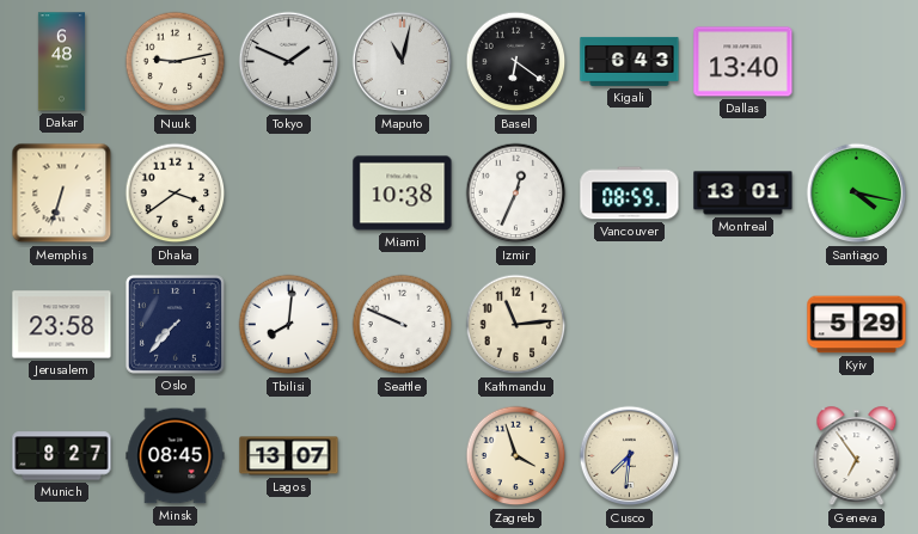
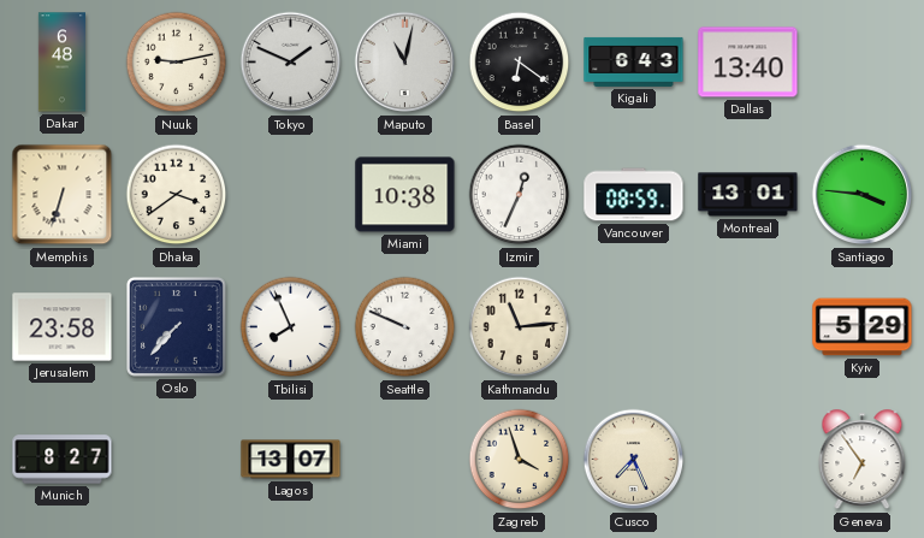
Santiago: 4:17 -> 3:46 (863, 195)
Tbilisi: 8:01 -> 7:56 (291, 327)
Minsk: 08:45 -> none (176, 456)
Cusco: 7:31 -> 7:26 (634, 460)
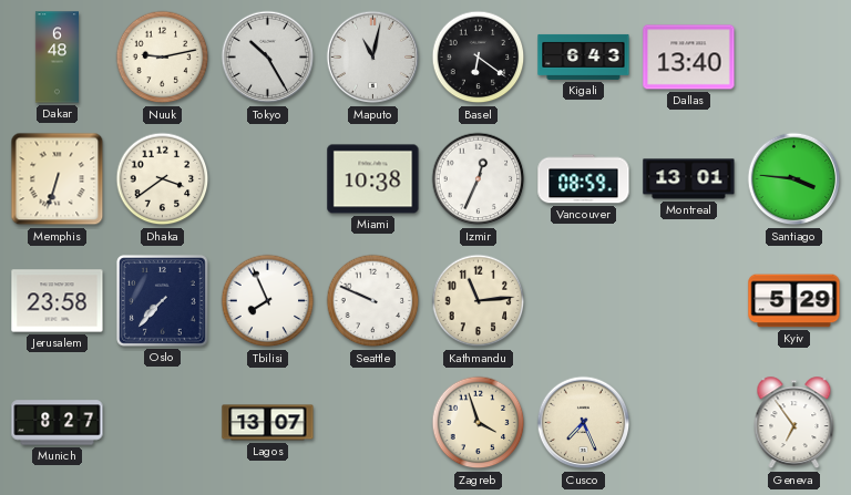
Tokyo: 1:49 -> 10:25 (268, 58)
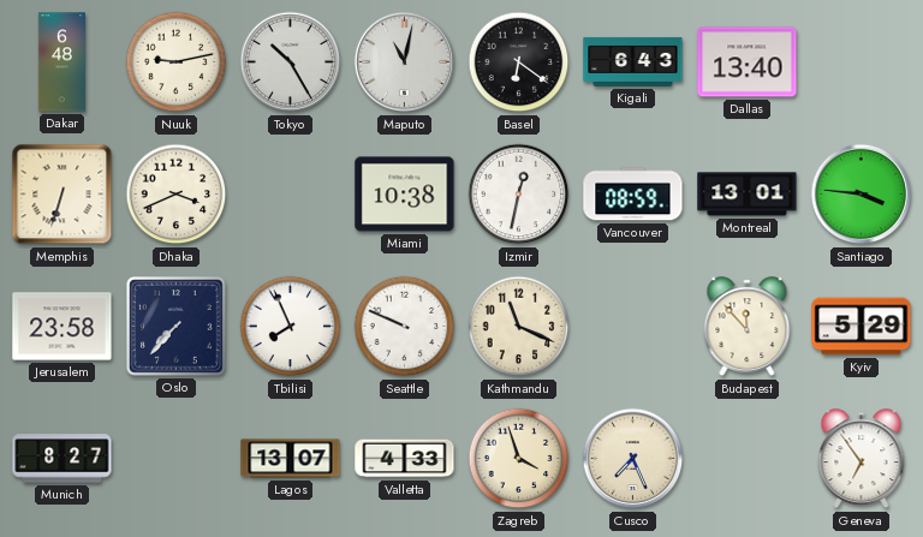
Dhaka: 3:39 -> 3:41 (177, 195)
Izmir: 12:34 -> 12:32 (519, 195)
Kathmandu: 11:14 -> 11:19 (519, 327)
Budapest: none -> 11:53 (748, 327)
Valletta: none -> 4:33 (405, 459)
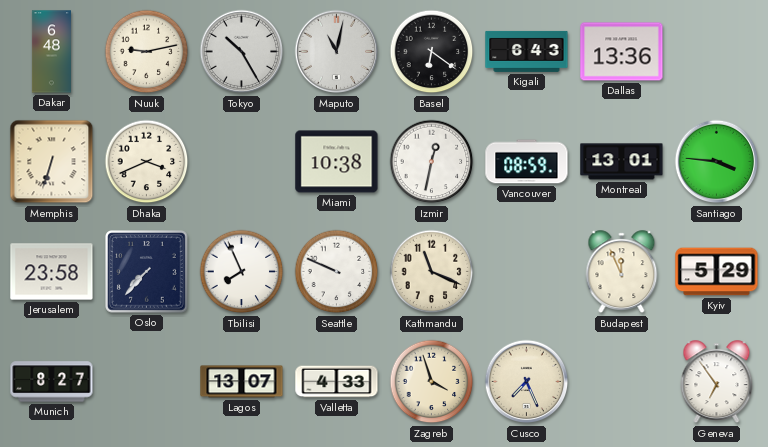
Dallas: 13:40 -> 13:36 (622, 52)
Budapest: 11:53 -> 11:56 (622, 272)
